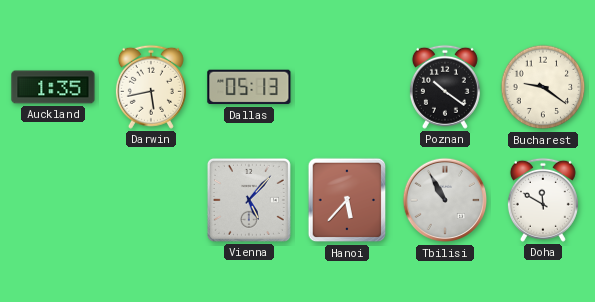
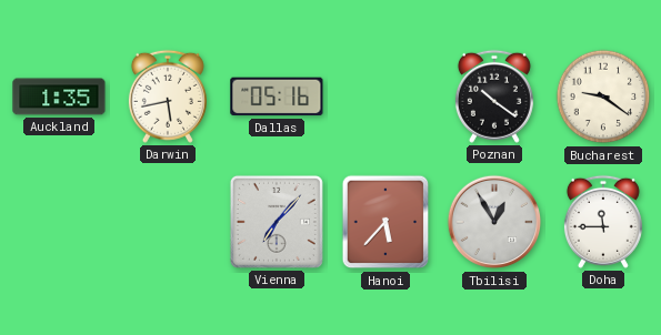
Dallas: 05:13 -> 05:16 (277, 97)
Vienna: 5:07 -> 7:07 (277, 222)
Tbilisi: 10:55 -> 12:55 (494, 222)
Doha: 11:50 -> 11:45 (603, 222)
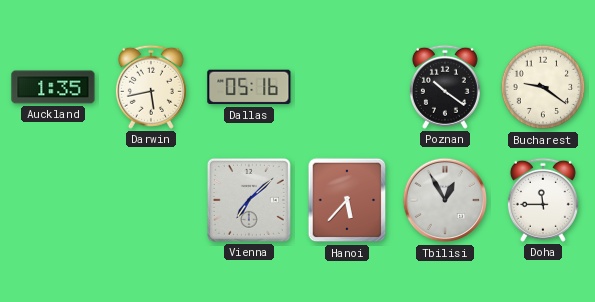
Vienna: 7:07 -> 7:08 (249, 200)
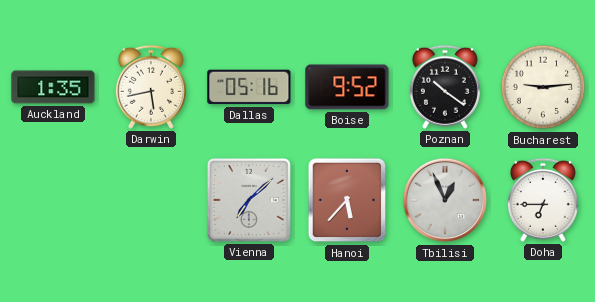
Boise: none -> 9:52 (347, 87)
Bucharest: 9:21 -> 9:14 (543, 87)
Tbilisi: 12:55 -> 12:56 (445, 200)
Doha: 11:45 -> 6:45 (543, 200)
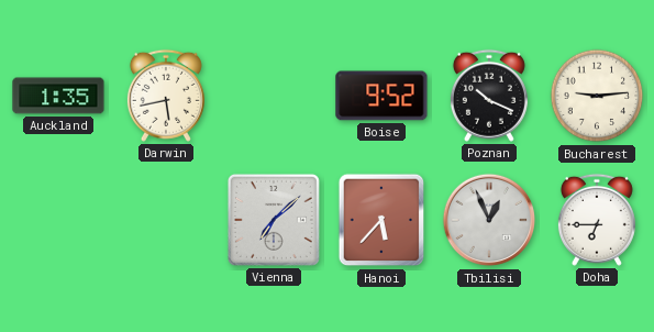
Dallas: 05:16 -> none (249, 87)
Poznan: 10:21 -> 10:19 (489, 96)
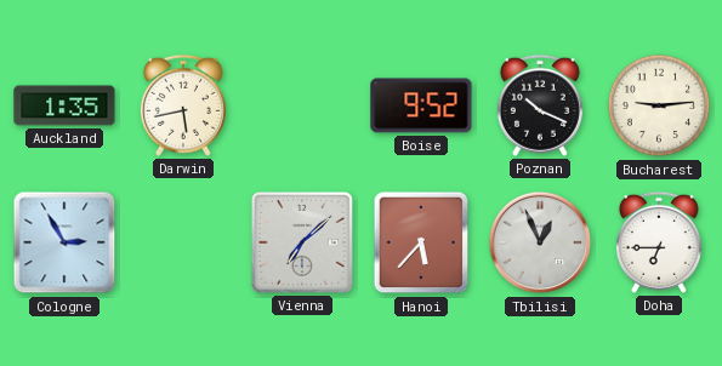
Cologne: none -> 2:55 (64, 242)
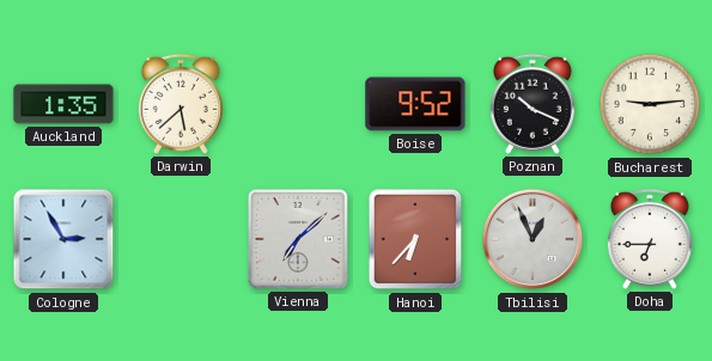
Darwin: 5:43 -> 5:38 (181, 104)
Hanoi: 5:37 -> 6:37 (415, 239)
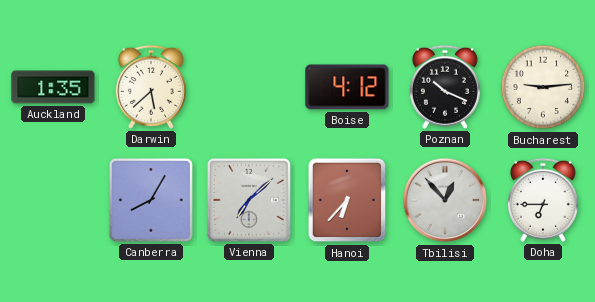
Boise: 9:52 -> 4:12 (347, 87)
Cologne: 2:55 -> none (63, 239)
Canberra: none -> 8:05 (151, 200)
Tbilisi: 12:56 -> 12:53 (445, 200)
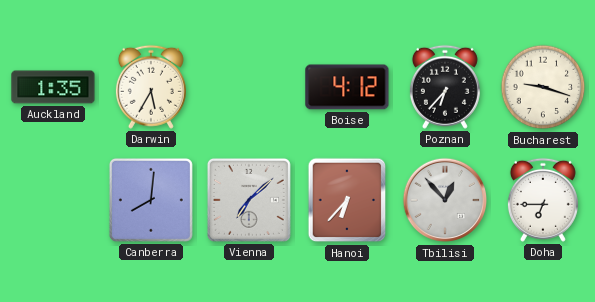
Darwin: 5:38 -> 5:35 (151, 87)
Poznan: 10:19 -> 6:37 (445, 87)
Bucharest: 9:14 -> 9:18 (543, 87)
Canberra: 8:05 -> 8:01 (151, 200)
